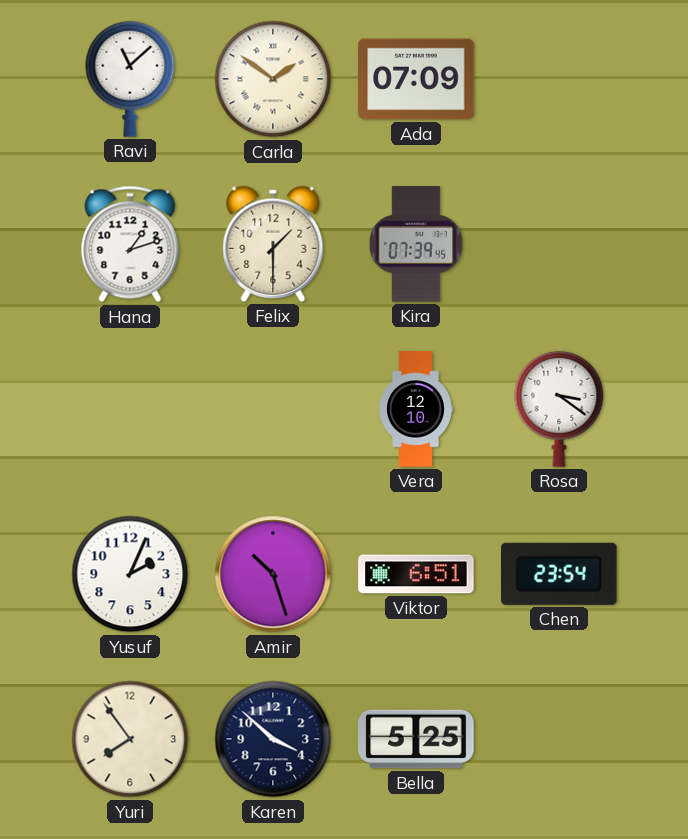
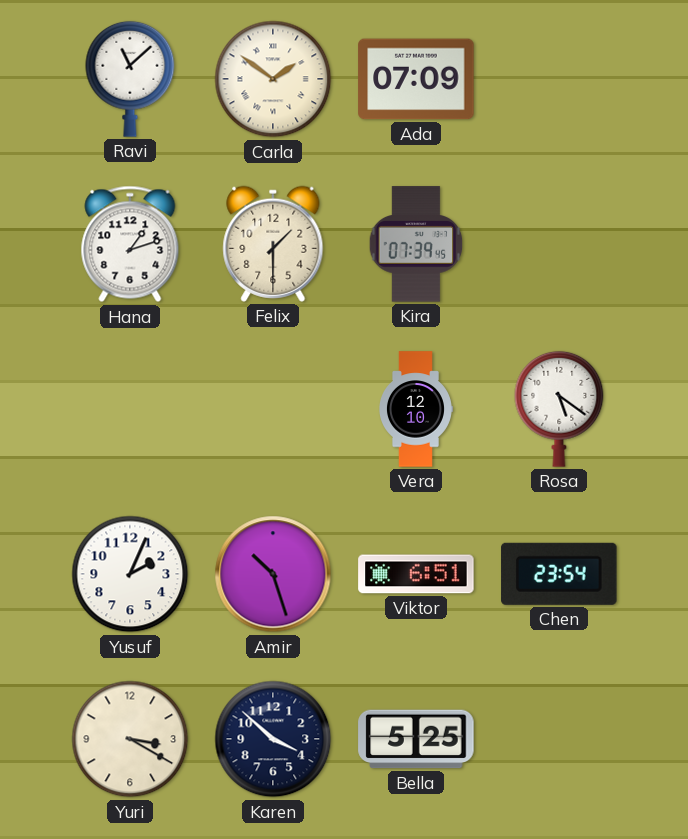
Rosa: 3:21 -> 5:21 (559, 409)
Yuri: 7:54 -> 3:20 (130, 739)
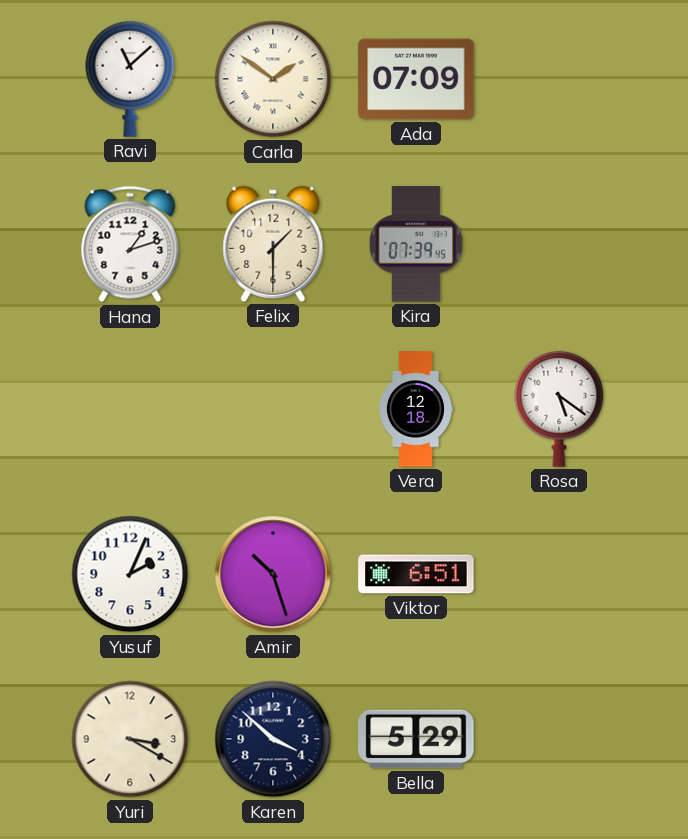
Vera: 12:10 -> 12:18 (416, 409)
Chen: 23:54 -> none (559, 574)
Bella: 5:25 -> 5:29 (416, 739)
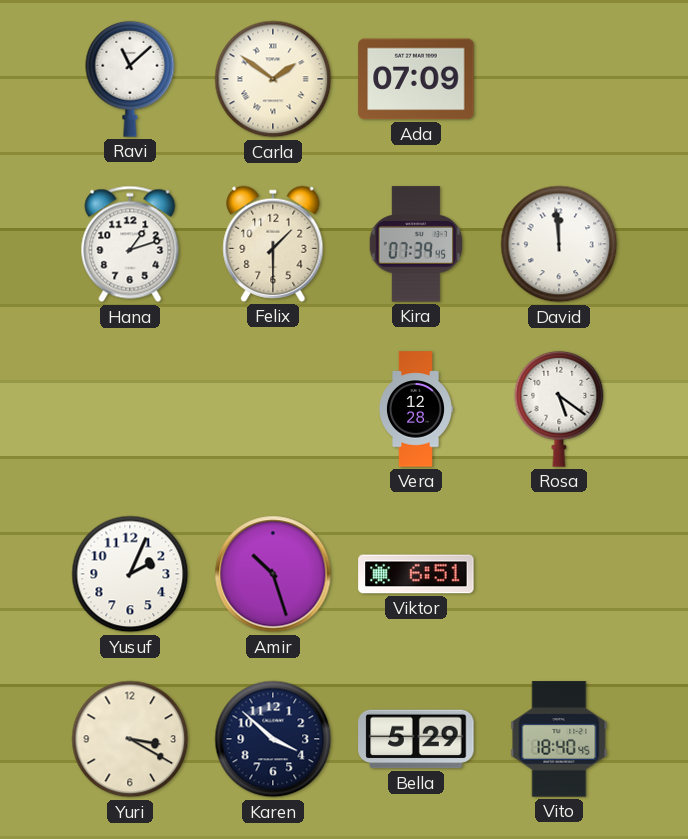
David: none -> 11:59 (559, 244)
Vera: 12:18 -> 12:28 (416, 409)
Vito: none -> 18:40 (559, 739)
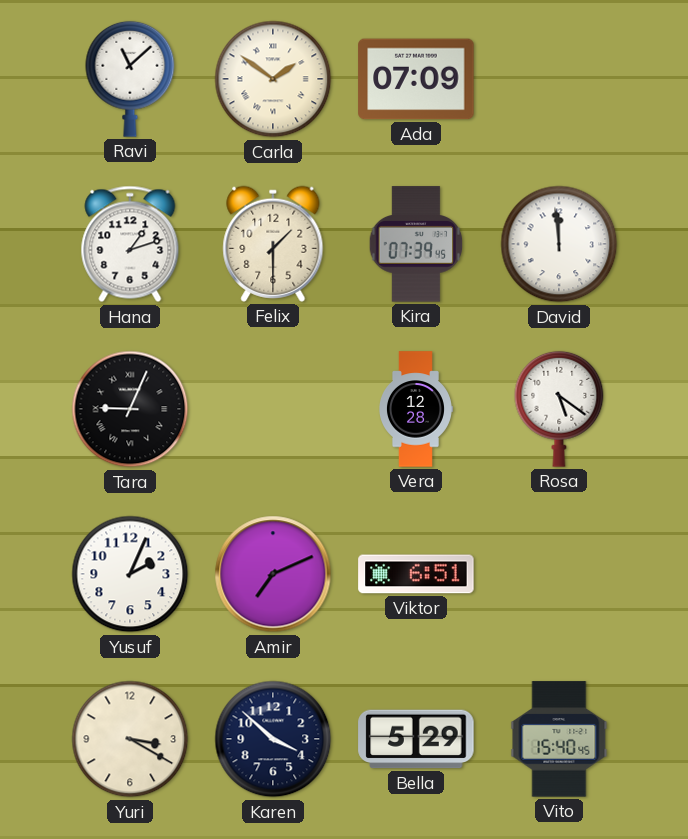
Tara: none -> 9:04 (130, 409)
Amir: 10:27 -> 7:11 (273, 574)
Vito: 18:40 -> 15:40 (559, 739)
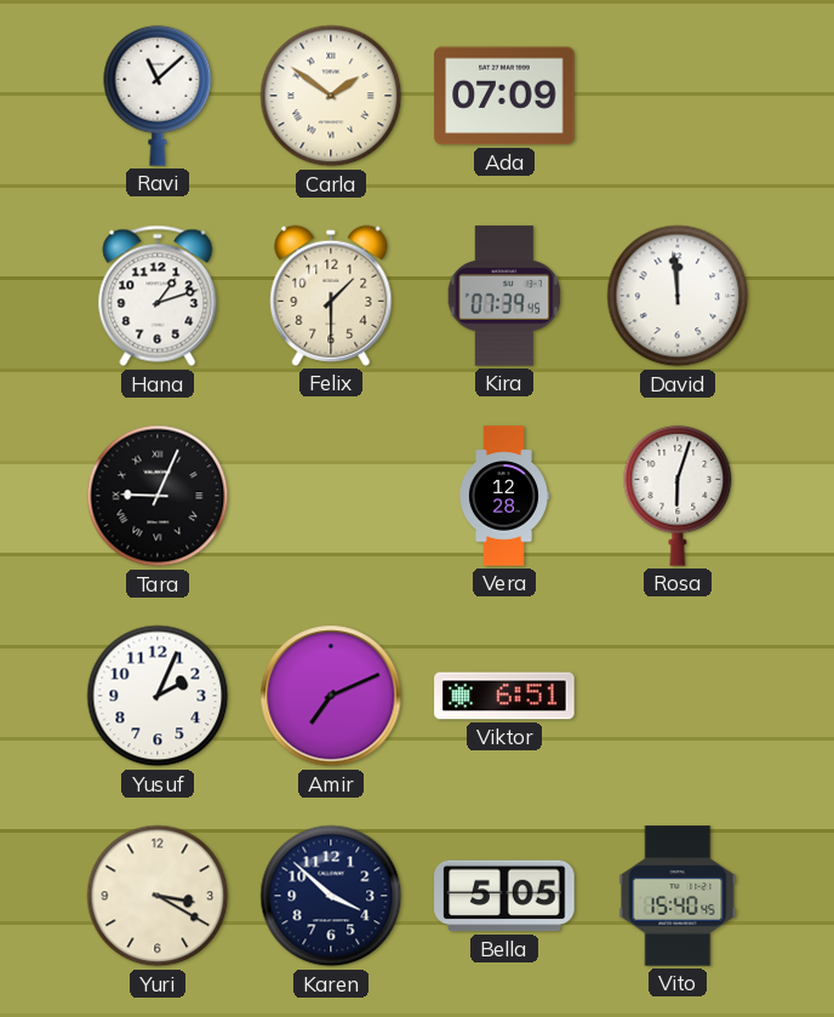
Rosa: 5:21 -> 6:03 (678, 496)
Bella: 5:29 -> 5:05 (504, 896)
